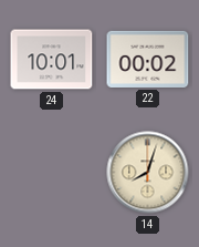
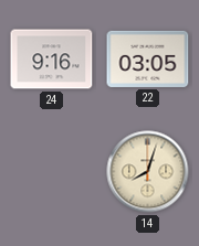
24: 10:01 -> 9:16 (52, 60)
22: 00:02 -> 03:05 (148, 58)
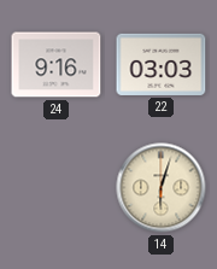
22: 03:05 -> 03:03 (162, 64)
14: 8:03 -> 6:03 (162, 188)
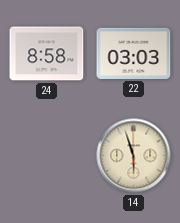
24: 9:16 -> 8:58 (47, 54)
14: 6:03 -> 5:57 (134, 156)
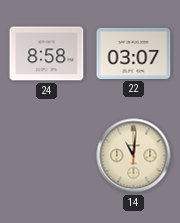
22: 03:03 -> 03:07 (134, 53)
14: 5:57 -> 11:01 (134, 156)
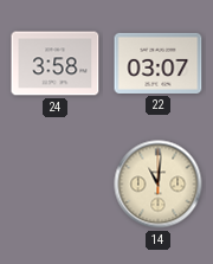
24: 8:58 -> 3:58 (56, 64)
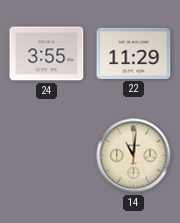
24: 3:58 -> 3:55 (47, 54)
22: 03:07 -> 11:29 (134, 53)
